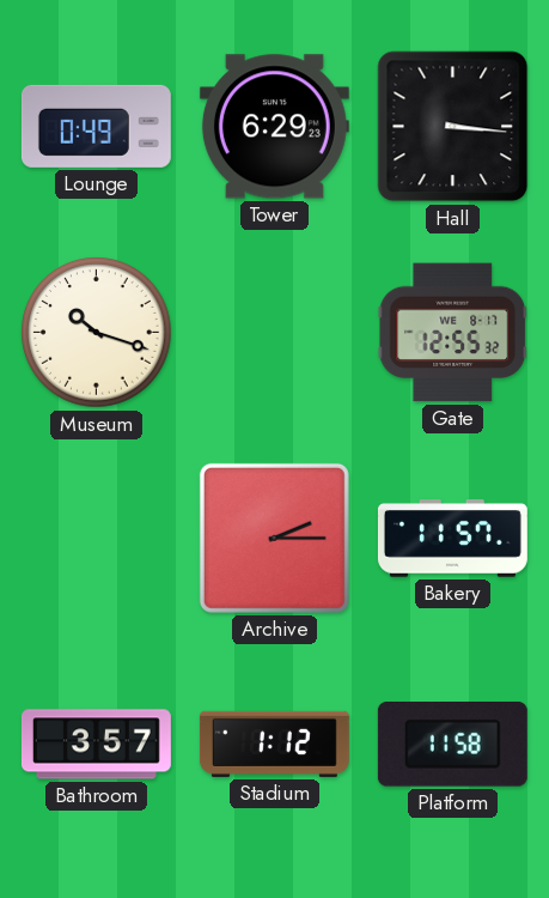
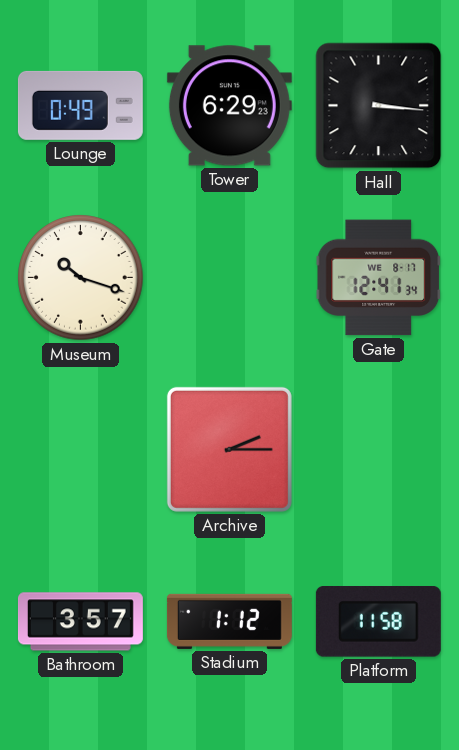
Gate: 12:55 -> 12:41 (379, 278)
Bakery: 11:57 -> none (452, 539)
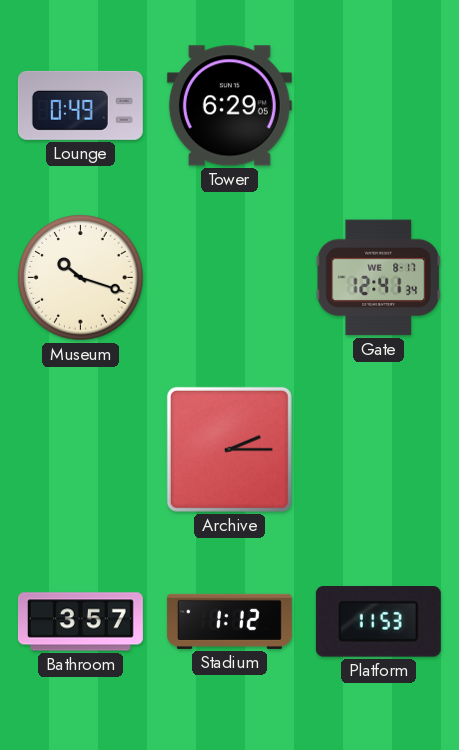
Tower: 6:29:23 -> 6:29:05 (229, 106)
Hall: 3:16 -> none (379, 106)
Platform: 11:58 -> 11:53 (378, 622)
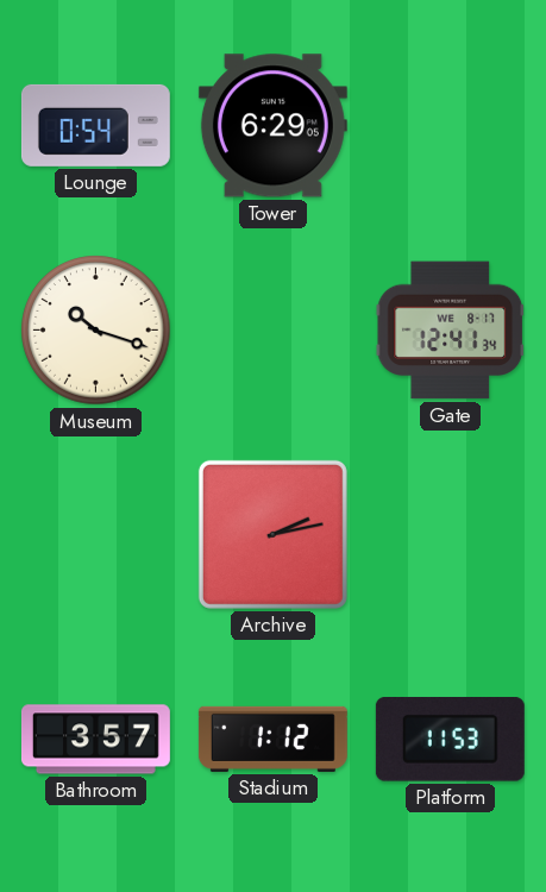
Lounge: 0:49 -> 0:54 (95, 125)
Archive: 2:15 -> 2:13 (272, 534)
